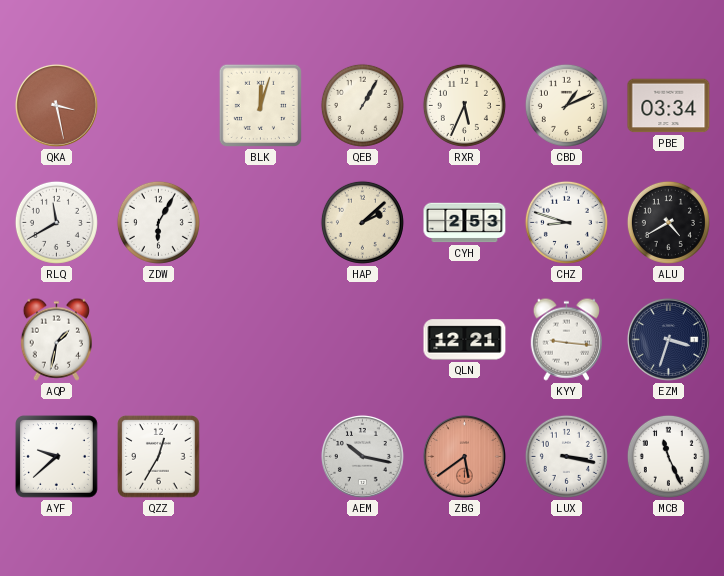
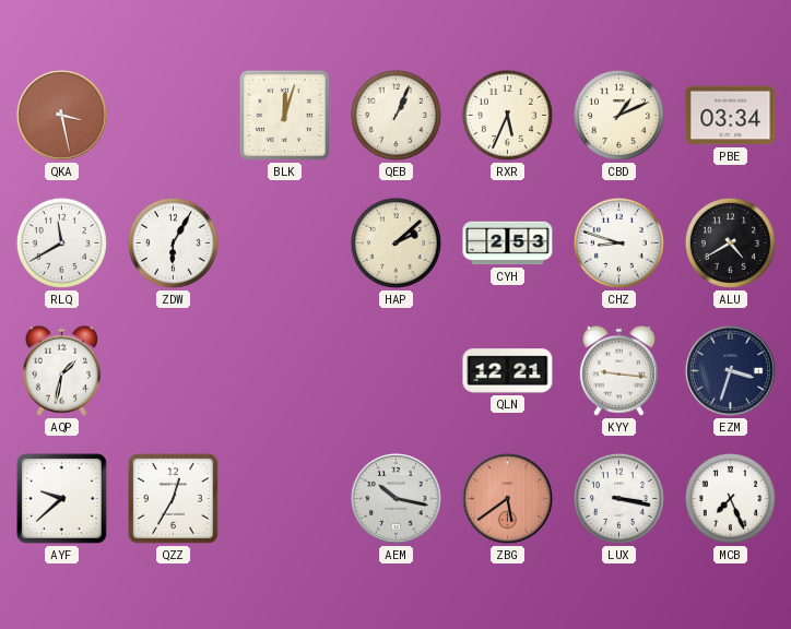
QEB: 1:05 -> 1:04 (395, 115)
MCB: 11:26 -> 7:26 (730, 498)
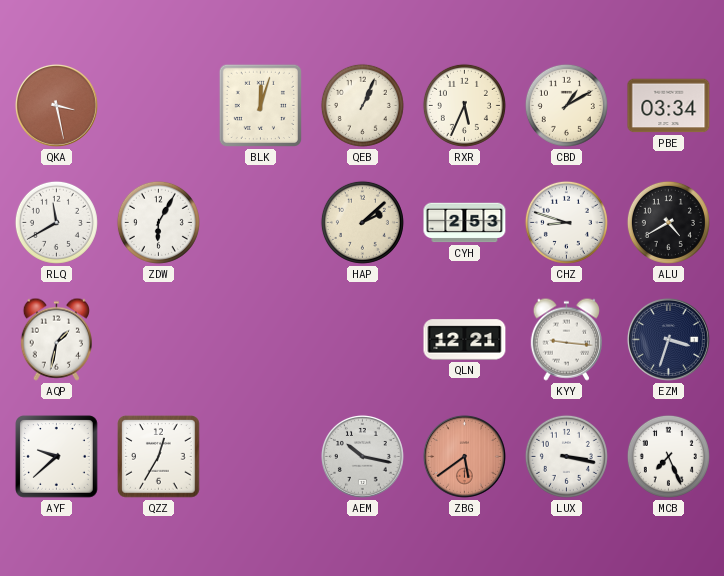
CBD: 1:11 -> 1:10 (566, 105)
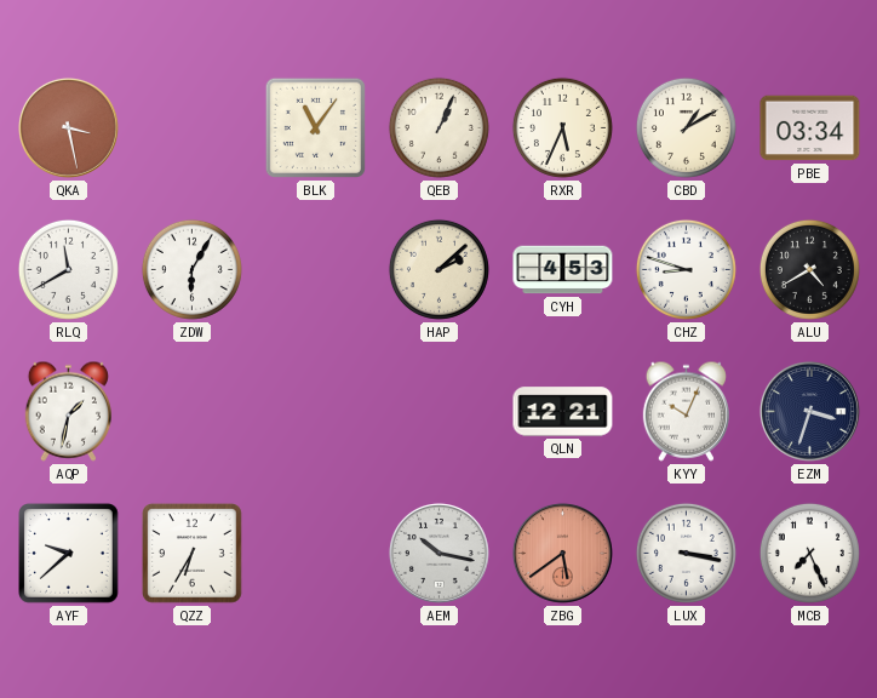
BLK: 12:03 -> 11:06 (315, 127)
CYH: 2:53 -> 4:53 (563, 270)
KYY: 9:16 -> 10:04 (686, 411)
QZZ: 12:35 -> 6:35 (193, 554)
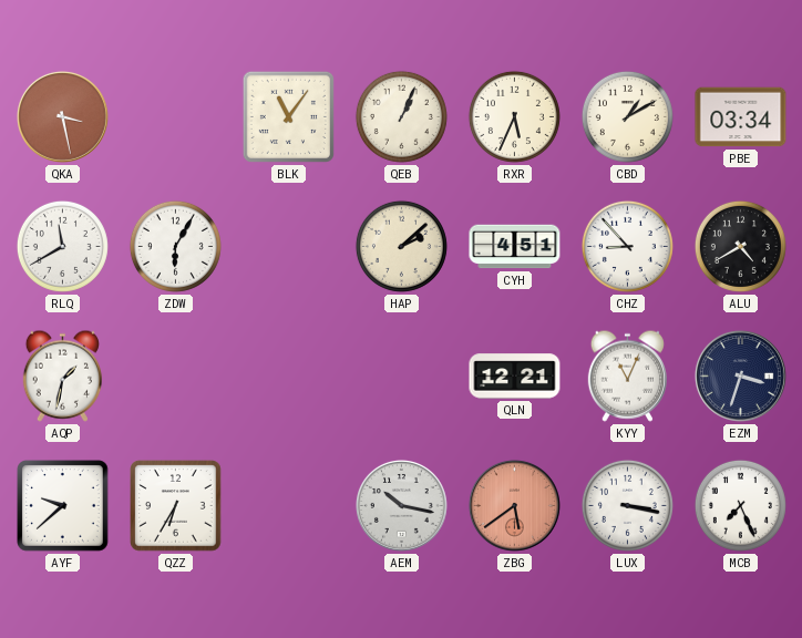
CYH: 4:53 -> 4:51 (515, 247)
CHZ: 8:48 -> 8:53 (627, 246)
KYY: 10:04 -> 11:04 (627, 375)
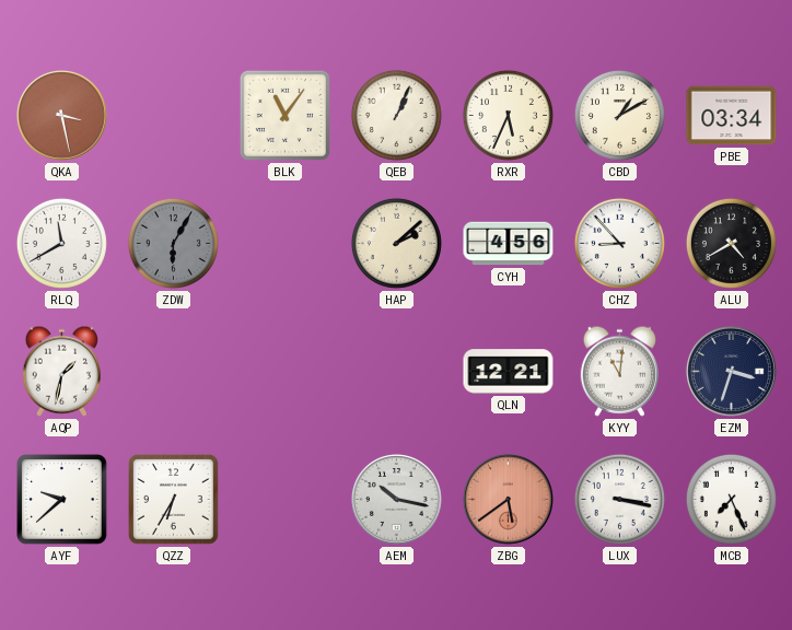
ZDW dial: white -> grey (173, 243)
CYH: 4:51 -> 4:56 (509, 244)
KYY: 11:04 -> 11:01 (619, 371)
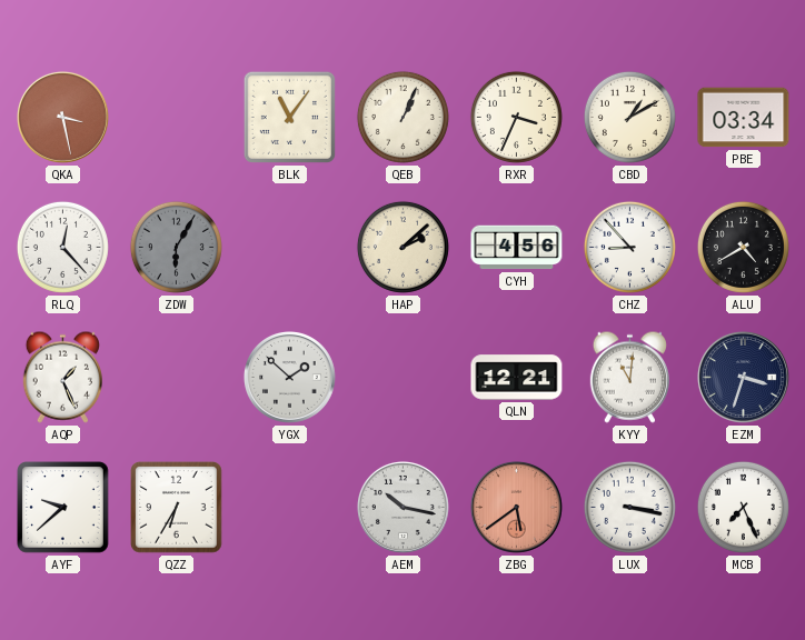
RXR: 5:34 -> 3:34 (516, 117)
RLQ: 11:40 -> 12:23 (62, 247)
AQP: 1:32 -> 1:26 (62, 377)
YGX: none -> 1:52 (289, 377)
